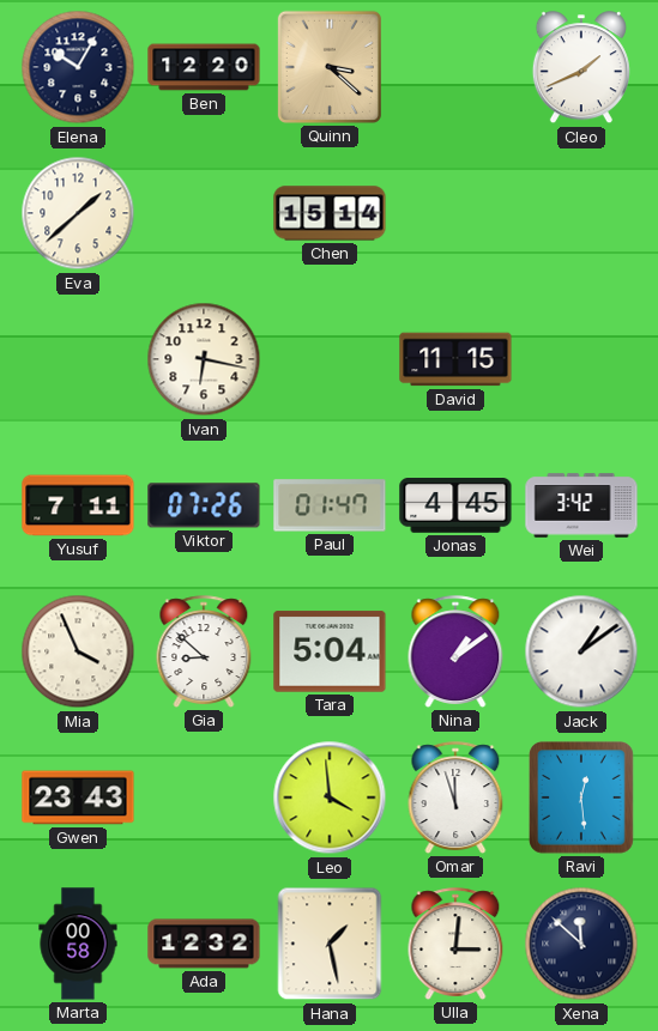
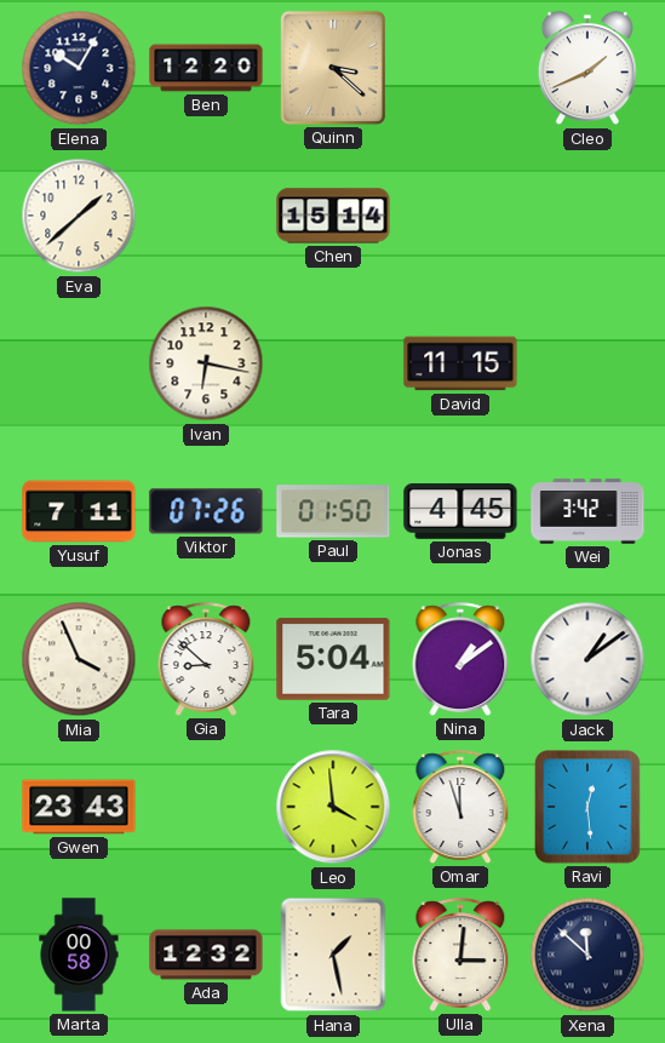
Paul: 01:47 -> 01:50 (333, 511)
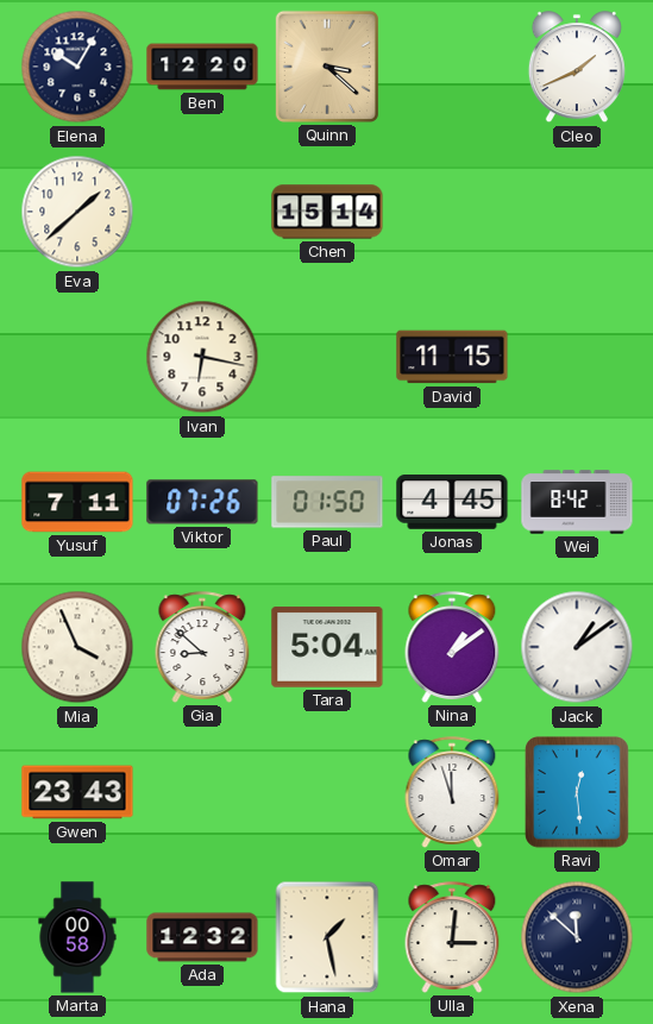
Wei: 3:42 -> 8:42 (577, 502)
Leo: 3:59 -> none (333, 807)
